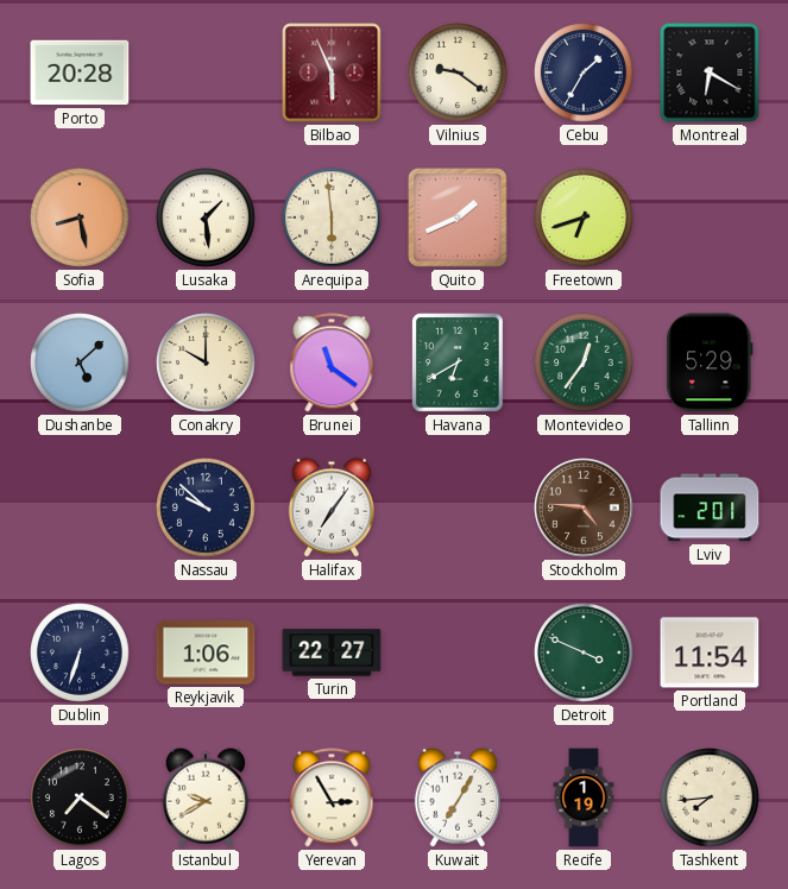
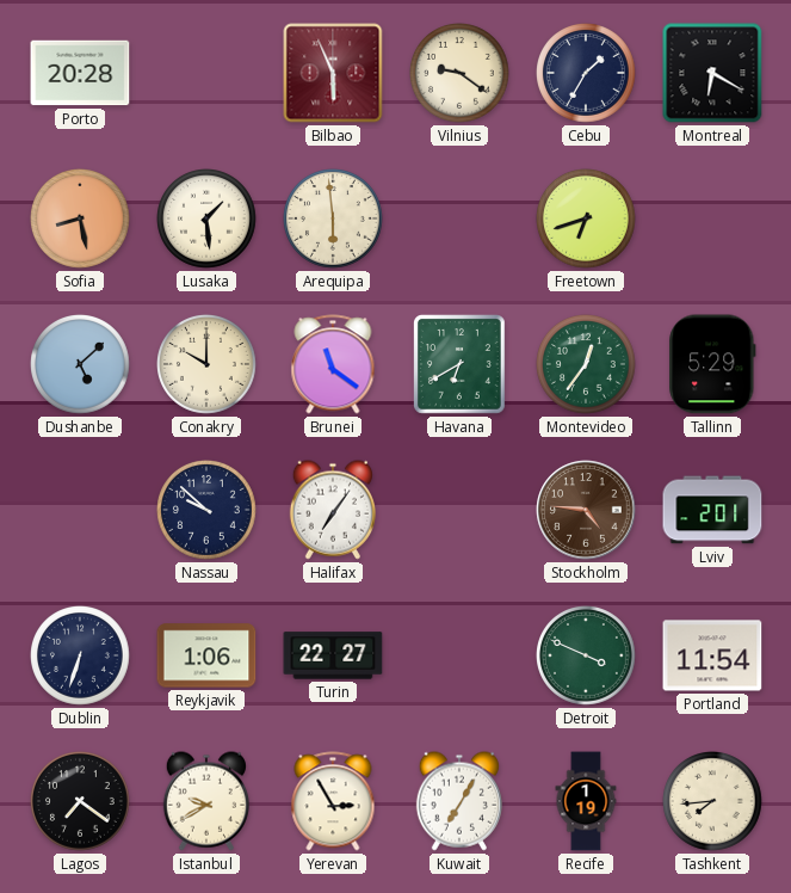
Quito: 1:41 -> none (458, 217)
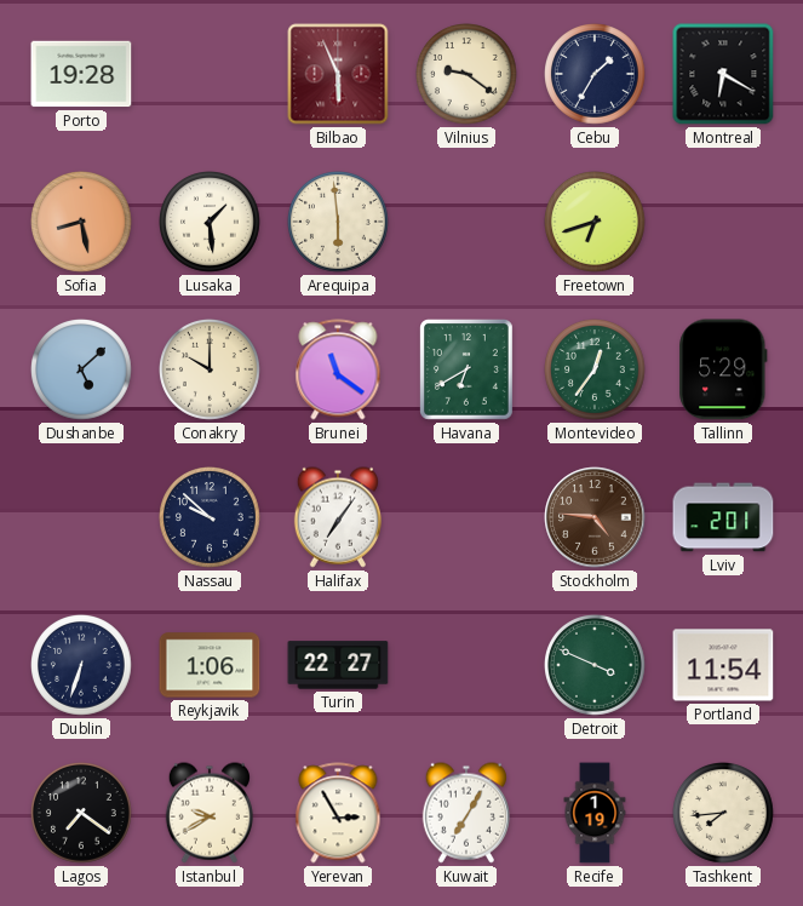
Porto: 20:28 -> 19:28 (81, 74)
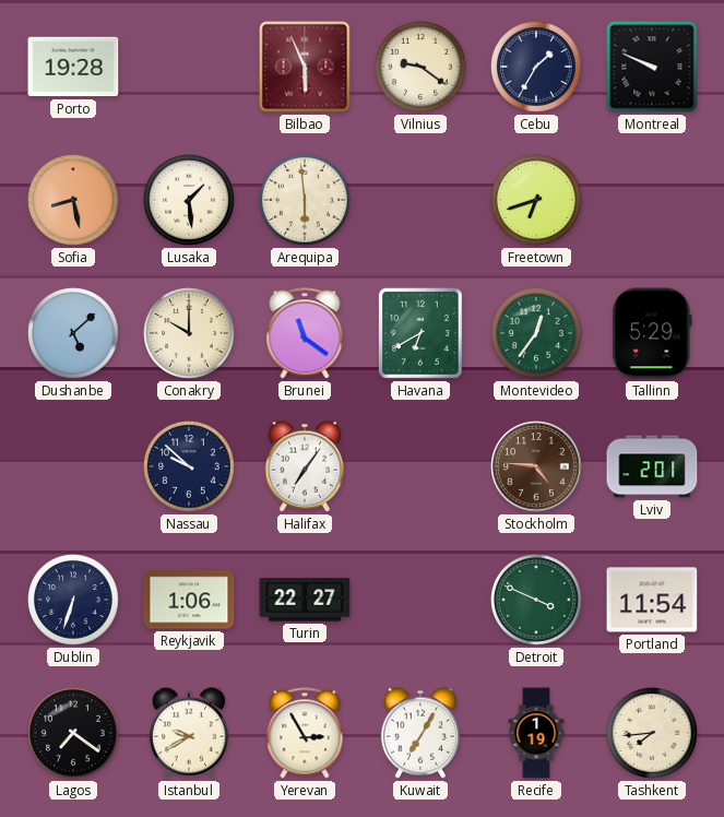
Montreal: 6:20 -> 9:49 (652, 67)
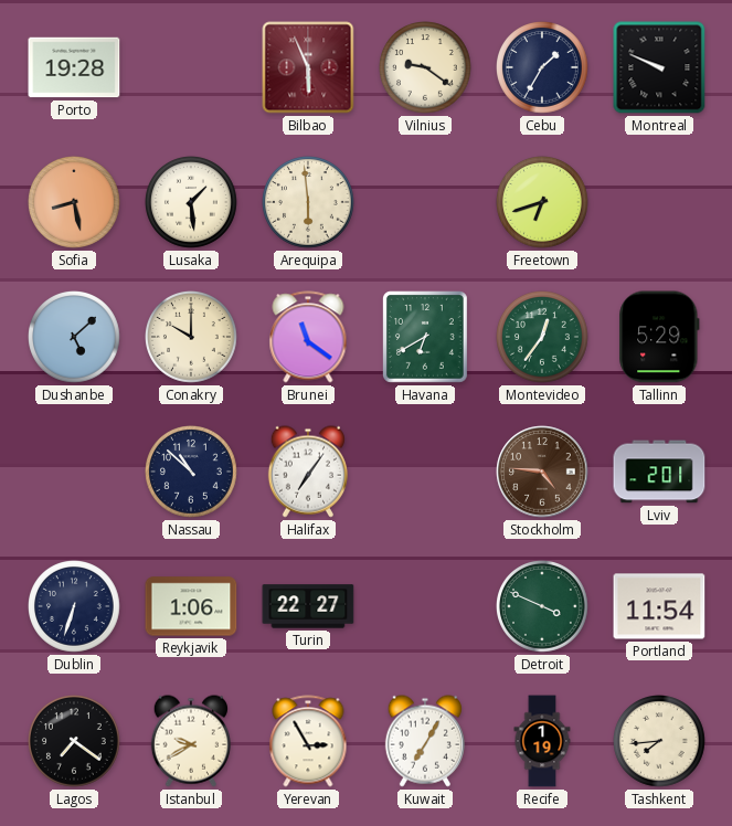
Nassau: 9:52 -> 10:52 (192, 473)
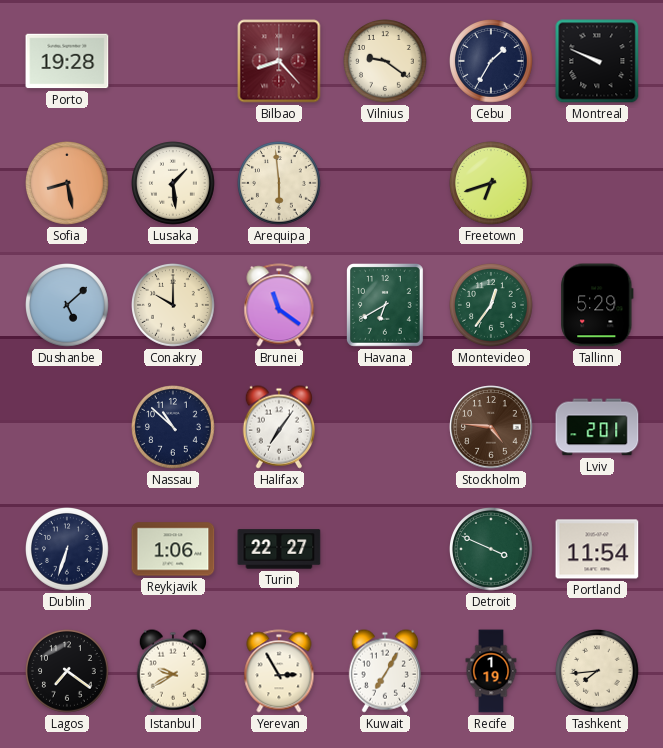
Bilbao: 5:56 -> 8:23 (279, 61)
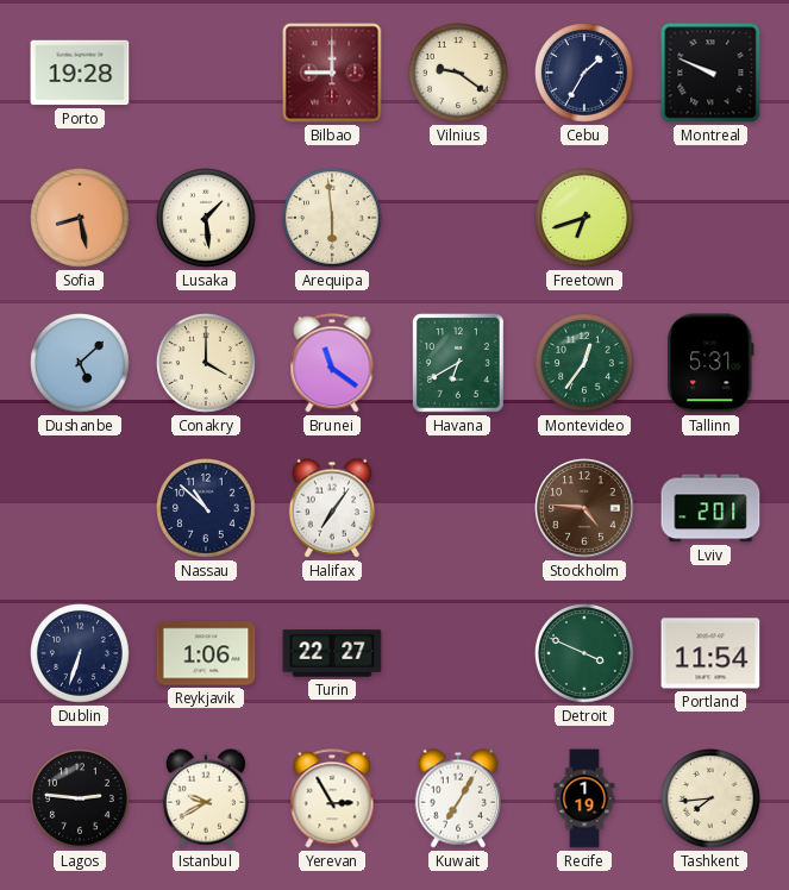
Bilbao: 8:23 -> 9:00 (332, 73)
Conakry: 10:00 -> 4:00 (207, 364)
Tallinn: 5:29 -> 5:31 (710, 363)
Lagos: 7:21 -> 2:46 (81, 800)
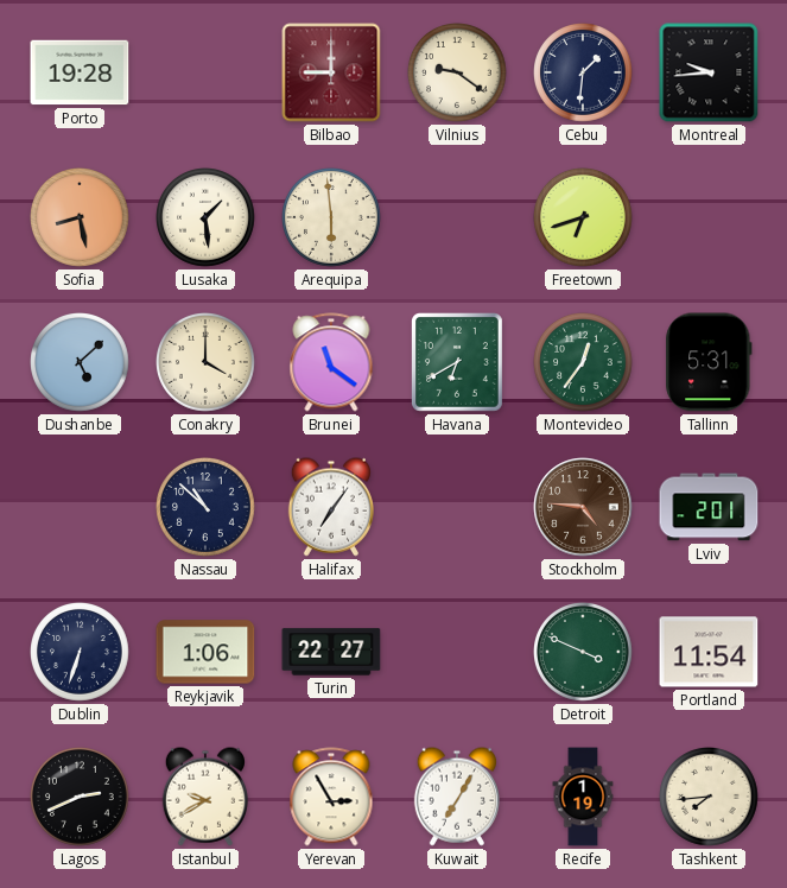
Cebu: 1:35 -> 1:31 (584, 74)
Montreal: 9:49 -> 9:44 (709, 72)
Lagos: 2:46 -> 2:41 (81, 798)
